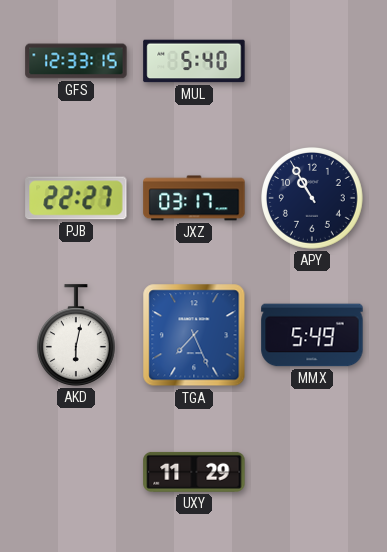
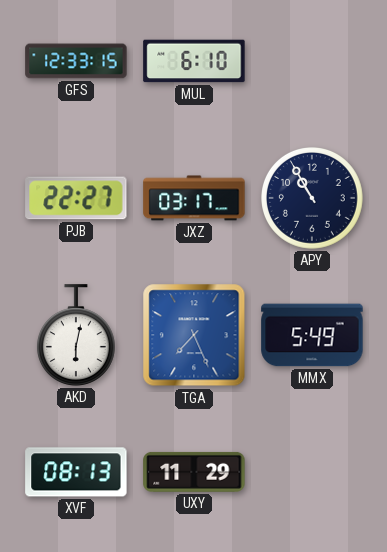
MUL: 5:40 -> 6:10 (194, 61)
XVF: none -> 08:13 (76, 472)
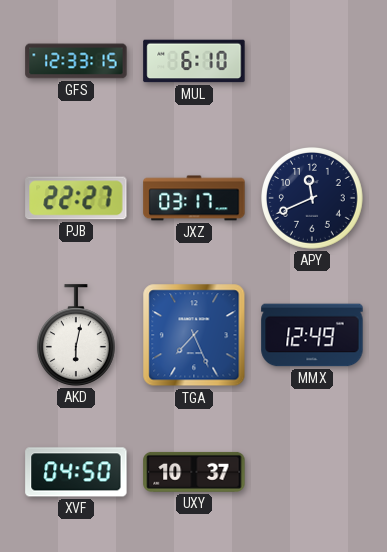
APY: 10:55 -> 11:41 (313, 199)
MMX: 5:49 -> 12:49 (312, 335)
XVF: 08:13 -> 04:50 (76, 472)
UXY: 11:29 -> 10:37 (194, 472)
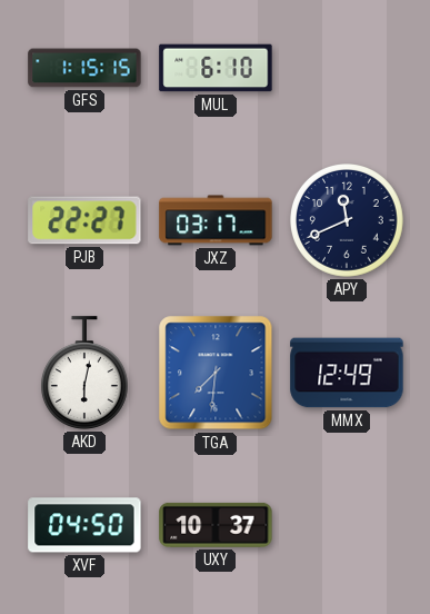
GFS: 12:33 -> 1:15 (84, 68)
TGA: 7:26 -> 7:31 (216, 373)
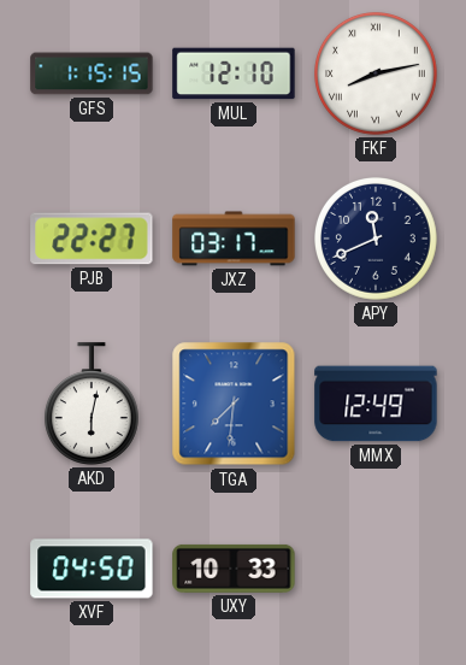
MUL: 6:10 -> 12:10 (234, 73)
FKF: none -> 8:13 (377, 75)
UXY: 10:37 -> 10:33 (234, 569)
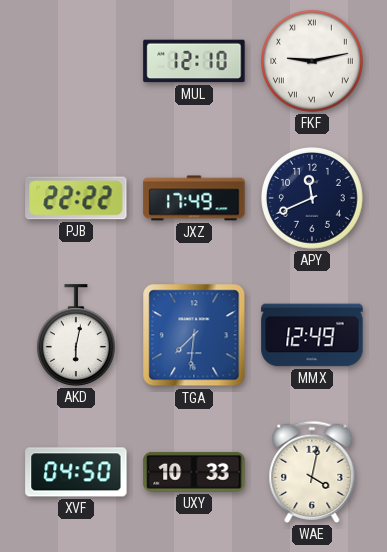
GFS: 1:15 -> none (92, 73)
FKF: 8:13 -> 9:13 (313, 62)
PJB: 22:27 -> 22:22 (76, 198)
JXZ: 03:17 -> 17:49 (194, 198)
WAE: none -> 4:02 (312, 472)
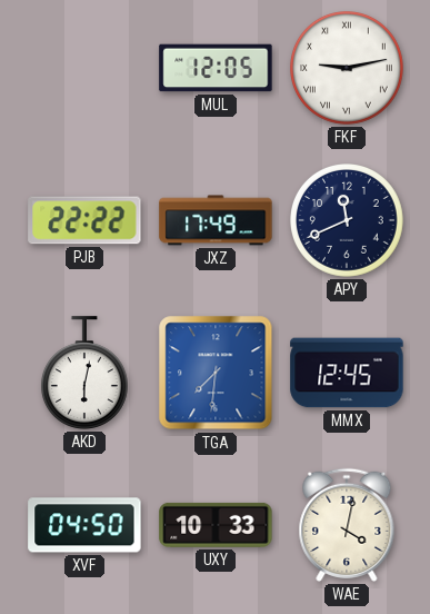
MUL: 12:10 -> 12:05 (216, 68)
MMX: 12:49 -> 12:45 (347, 373)
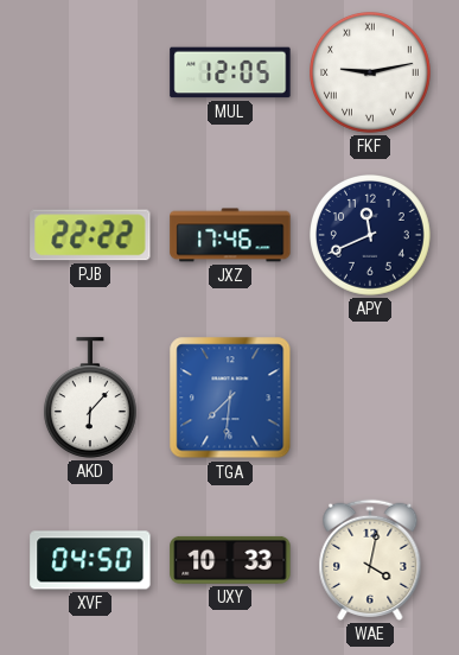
JXZ: 17:49 -> 17:46 (230, 235)
AKD: 6:02 -> 6:07 (90, 398)
MMX: 12:45 -> none (347, 373)
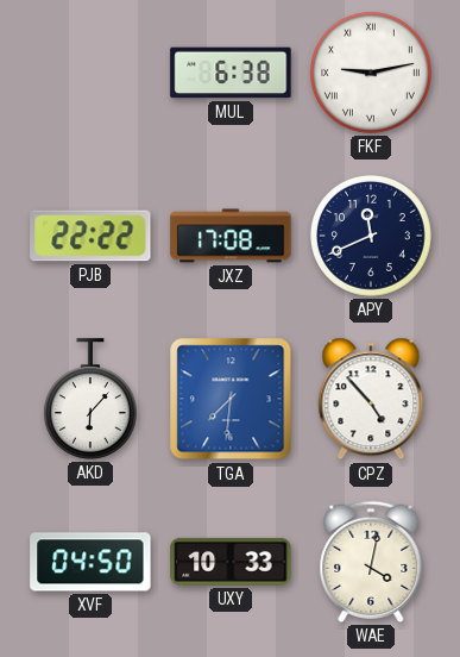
MUL: 12:05 -> 6:38 (231, 73)
JXZ: 17:46 -> 17:08 (231, 236)
CPZ: none -> 4:53 (371, 399)
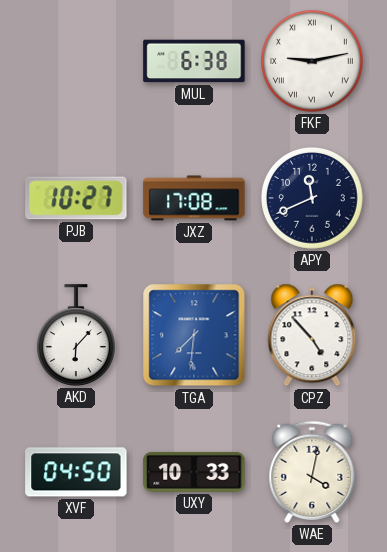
PJB: 22:22 -> 10:27 (76, 198)
